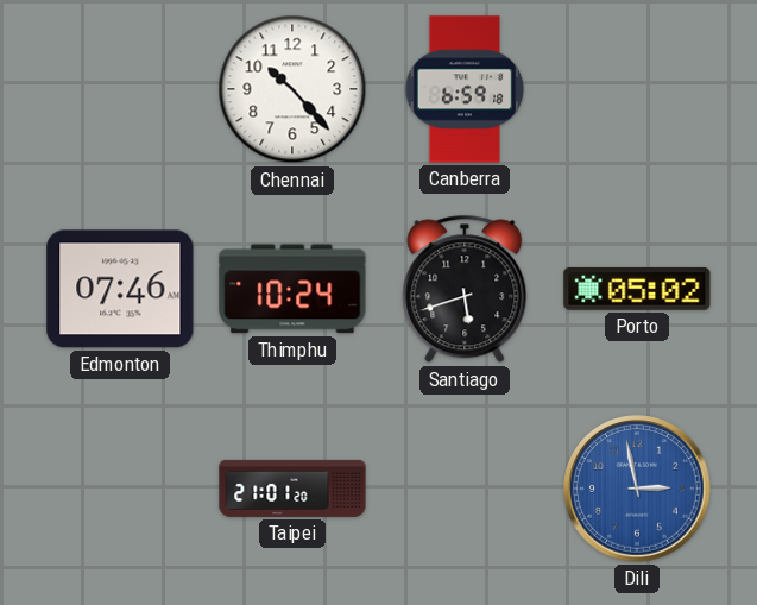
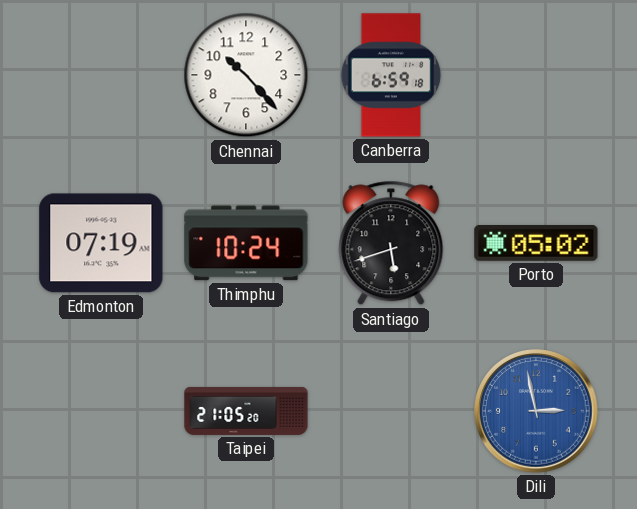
Edmonton: 07:46 -> 07:19 (101, 243)
Taipei: 21:01 -> 21:05 (246, 411)
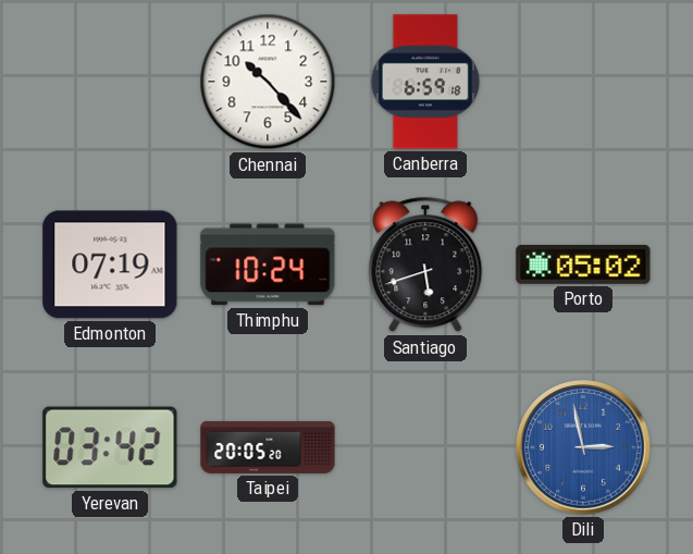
Yerevan: none -> 03:42 (110, 447)
Taipei: 21:05 -> 20:05 (268, 447)
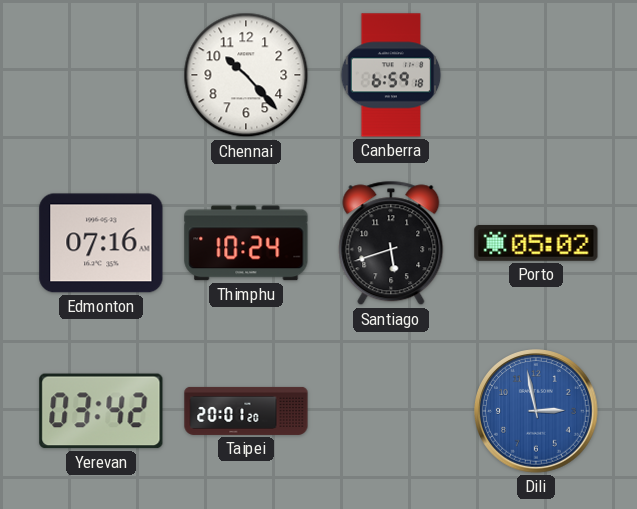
Edmonton: 07:19 -> 07:16 (101, 243)
Taipei: 20:05 -> 20:01 (246, 411)
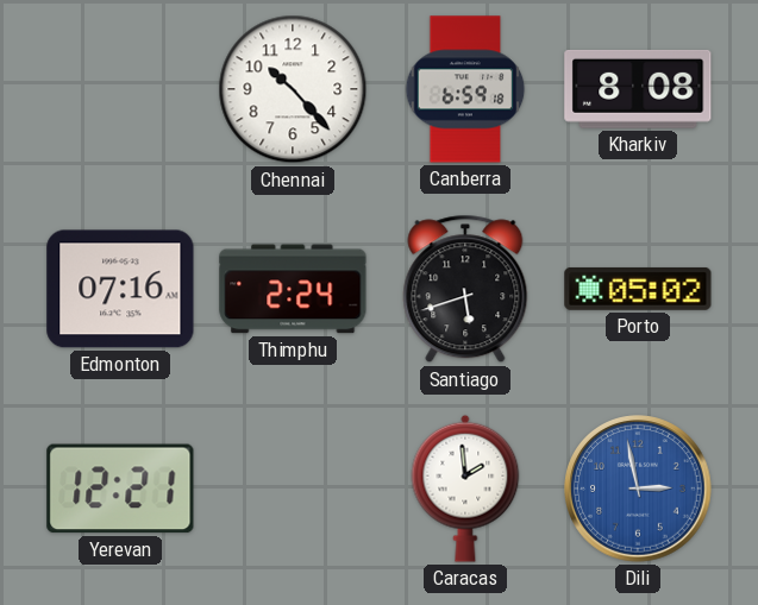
Kharkiv: none -> 8:08 (638, 89)
Thimphu: 10:24 -> 2:24 (293, 289)
Yerevan: 03:42 -> 12:21 (120, 489)
Taipei: 20:01 -> none (246, 411)
Caracas: none -> 1:59 (465, 489)
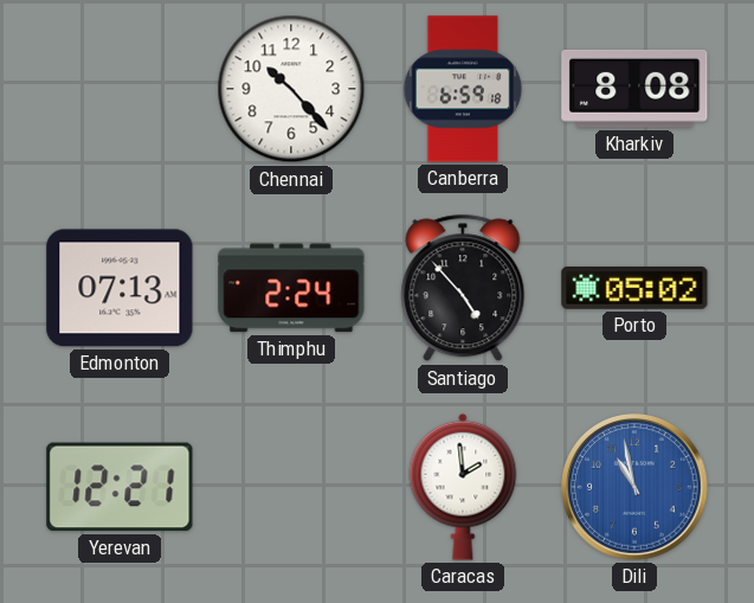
Edmonton: 07:16 -> 07:13 (120, 288)
Santiago: 5:42 -> 4:53 (463, 288)
Dili: 2:58 -> 10:58 (634, 487)
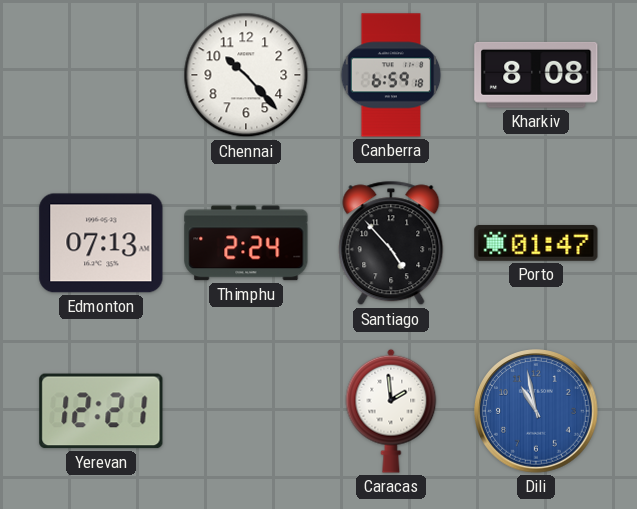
Porto: 05:02 -> 01:47 (536, 243)
